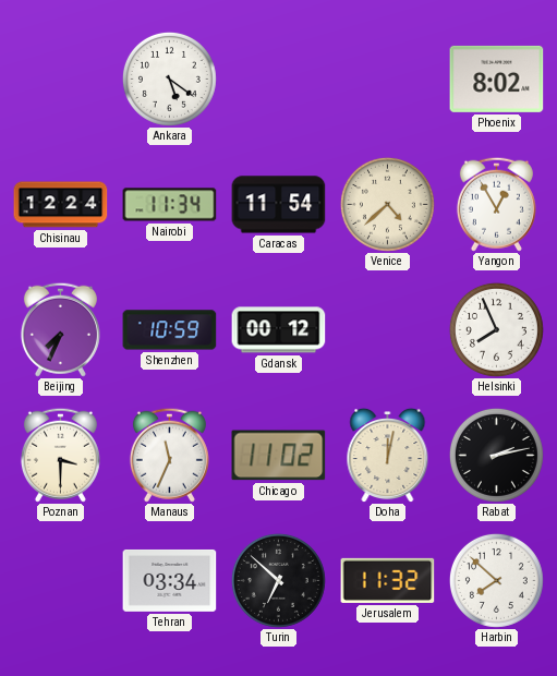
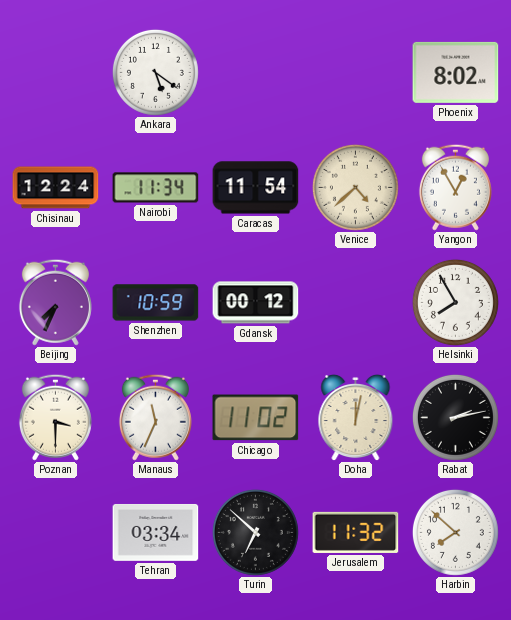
Helsinki: 7:56 -> 7:55 (455, 302)
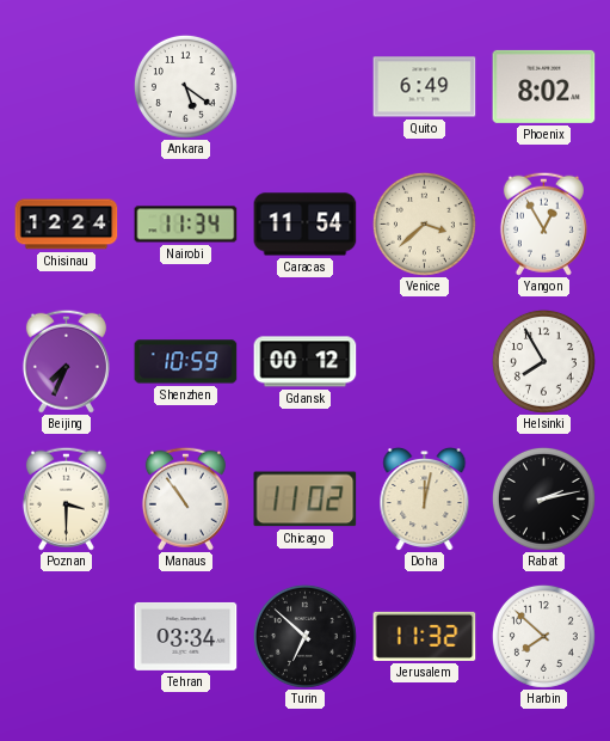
Quito: none -> 6:49 (425, 87)
Venice: 4:38 -> 3:38 (424, 223)
Manaus: 11:34 -> 10:54 (185, 498)
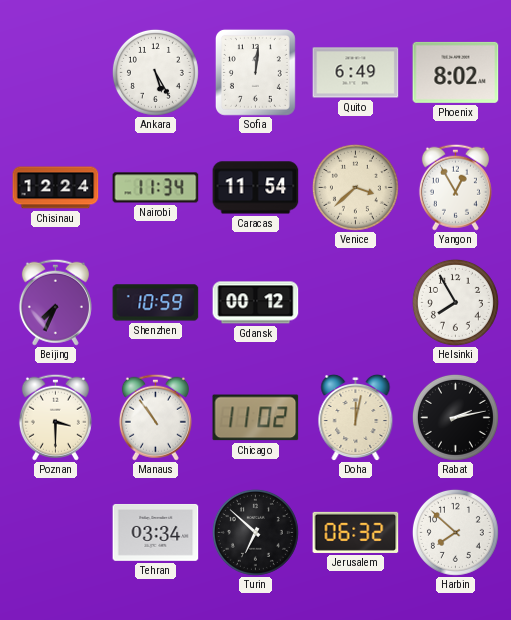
Ankara: 5:21 -> 5:25 (155, 72)
Sofia: none -> 12:01 (255, 72)
Jerusalem: 11:32 -> 06:32 (356, 532)
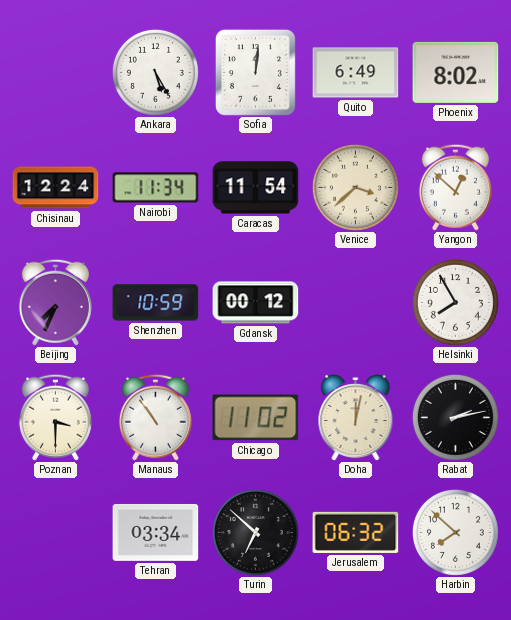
Yangon: 12:55 -> 12:52 (455, 187)
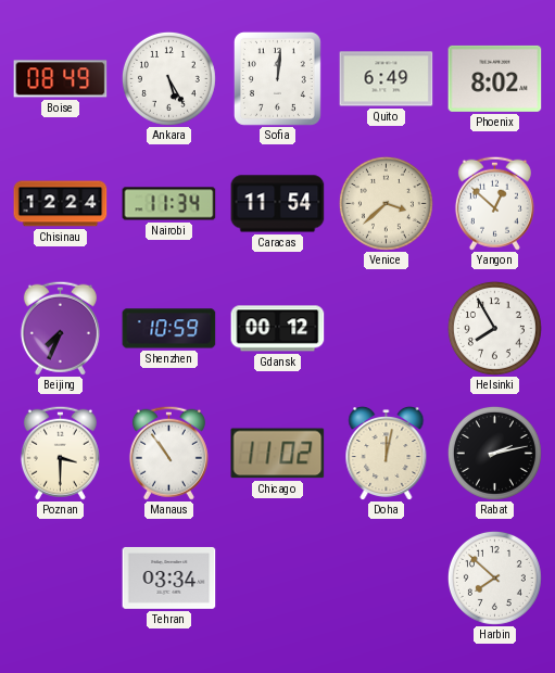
Boise: none -> 08:49 (61, 79)
Turin: 6:52 -> none (255, 532)
Jerusalem: 06:32 -> none (356, 532)
